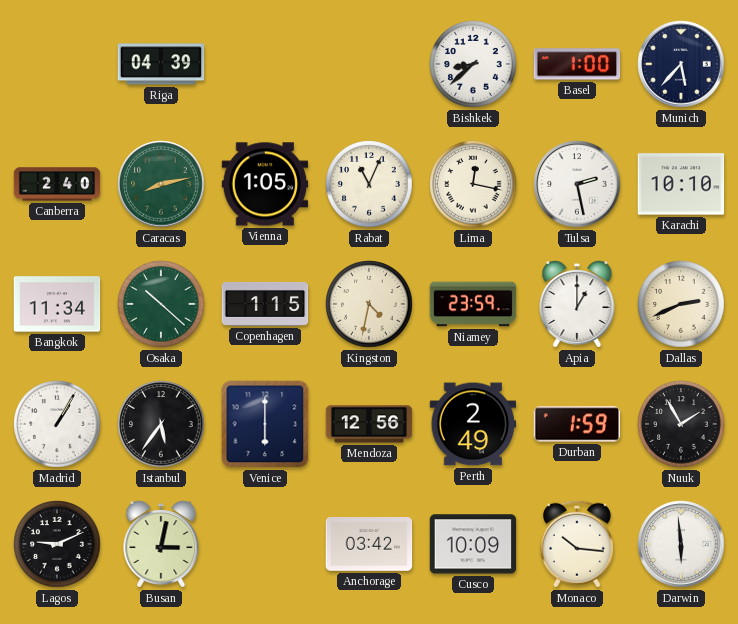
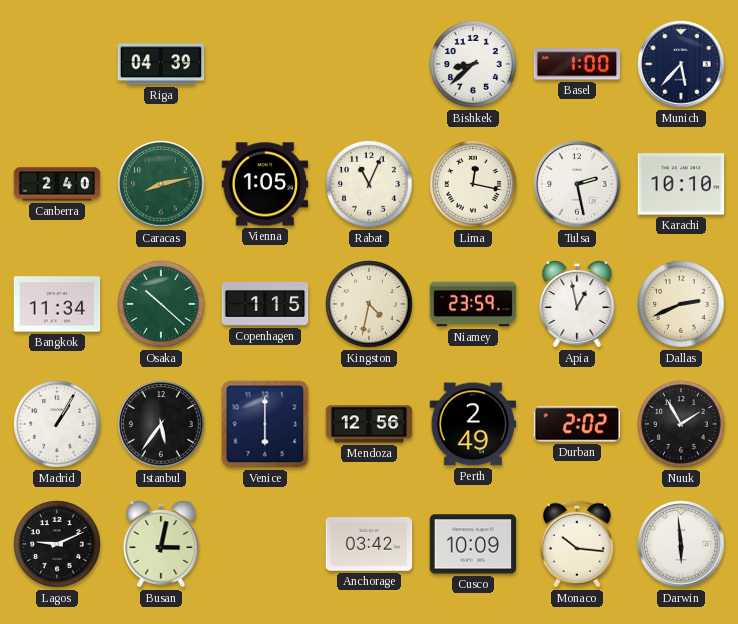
Apia: 1:00 -> 12:58 (577, 304)
Durban: 1:59 -> 2:02 (577, 424)
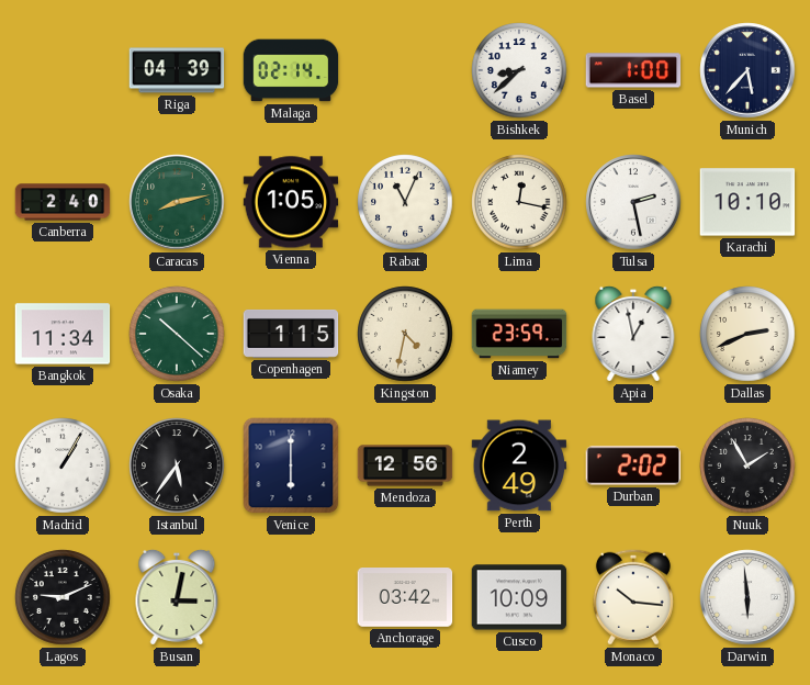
Malaga: none -> 02:14 (291, 70)
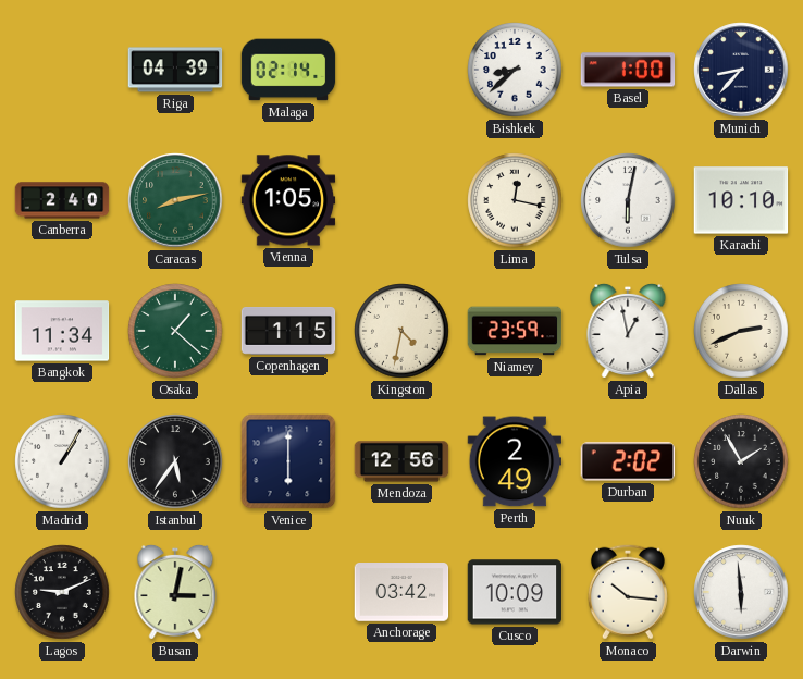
Munich: 5:37 -> 8:37 (741, 70)
Rabat: 11:04 -> none (405, 202)
Tulsa: 2:28 -> 6:02 (628, 200)
Osaka: 10:22 -> 1:22 (175, 331)
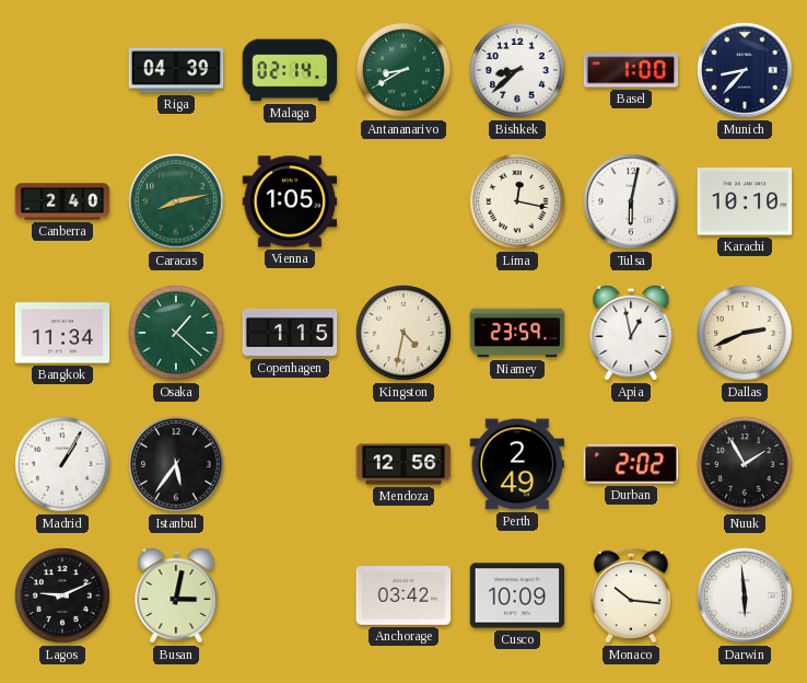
Antananarivo: none -> 8:40 (403, 70)
Venice: 6:00 -> none (288, 461)
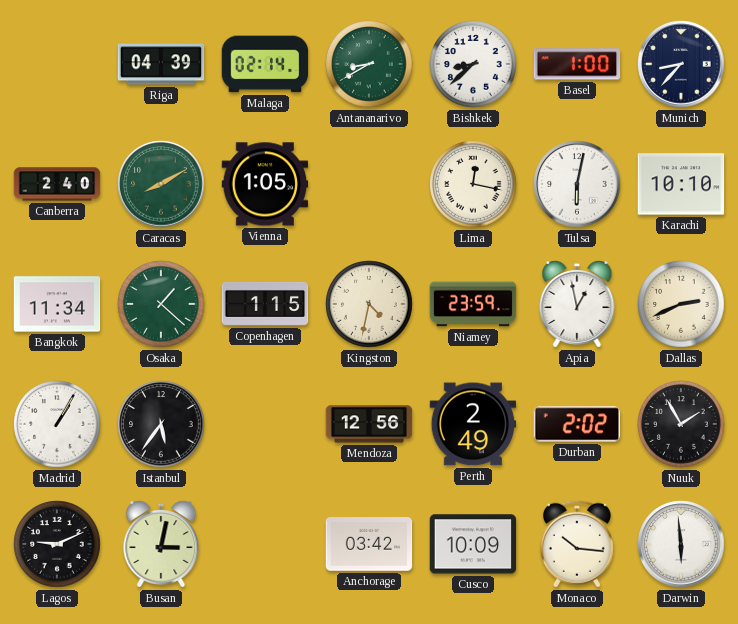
Caracas: 8:13 -> 8:10 (161, 184)
